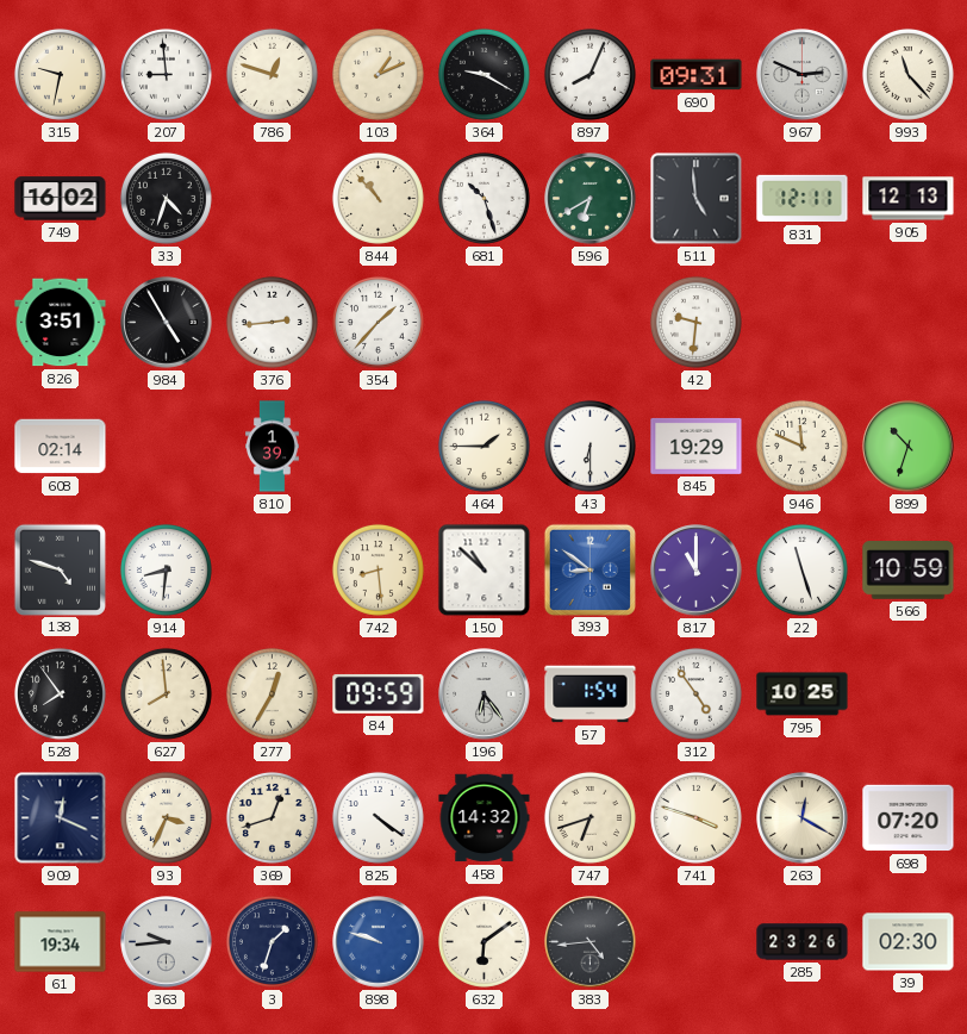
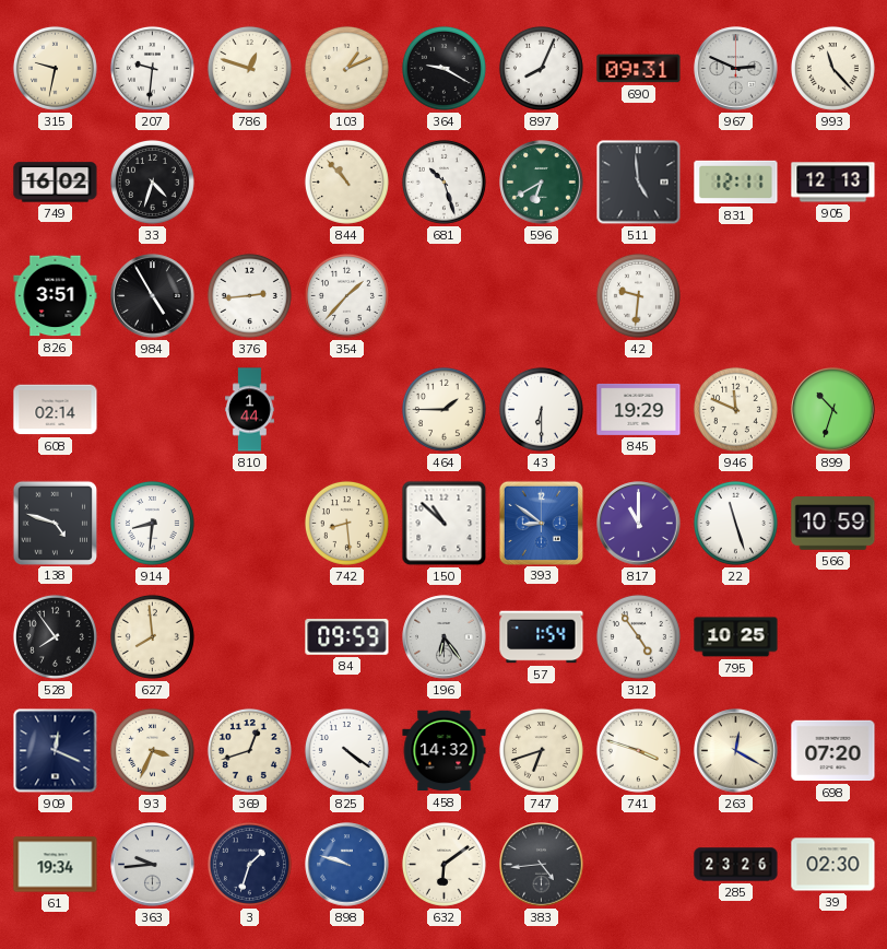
207: 8:59 -> 9:31 (152, 68)
810: 1:39 -> 1:44 (250, 410)
277: 12:35 -> none (272, 693)
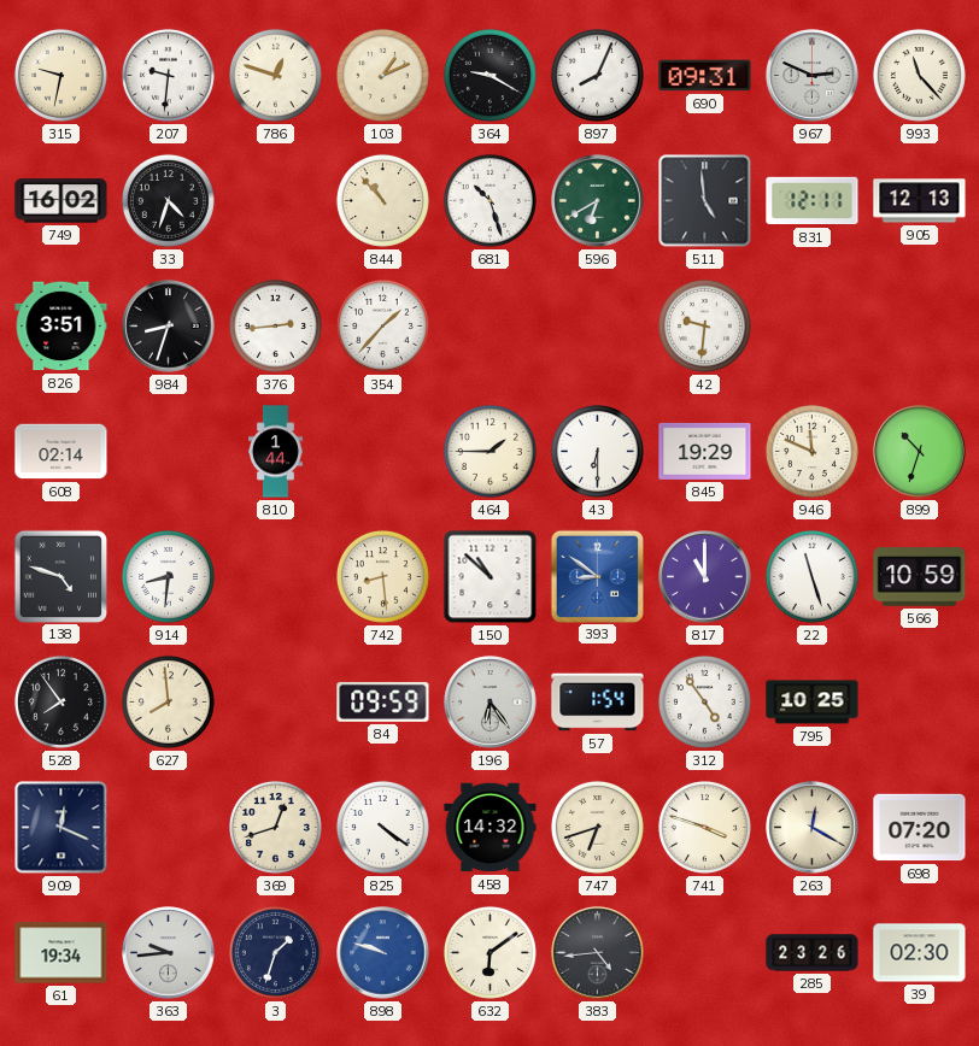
984: 4:55 -> 8:33 (169, 327)
93: 3:34 -> none (152, 750)
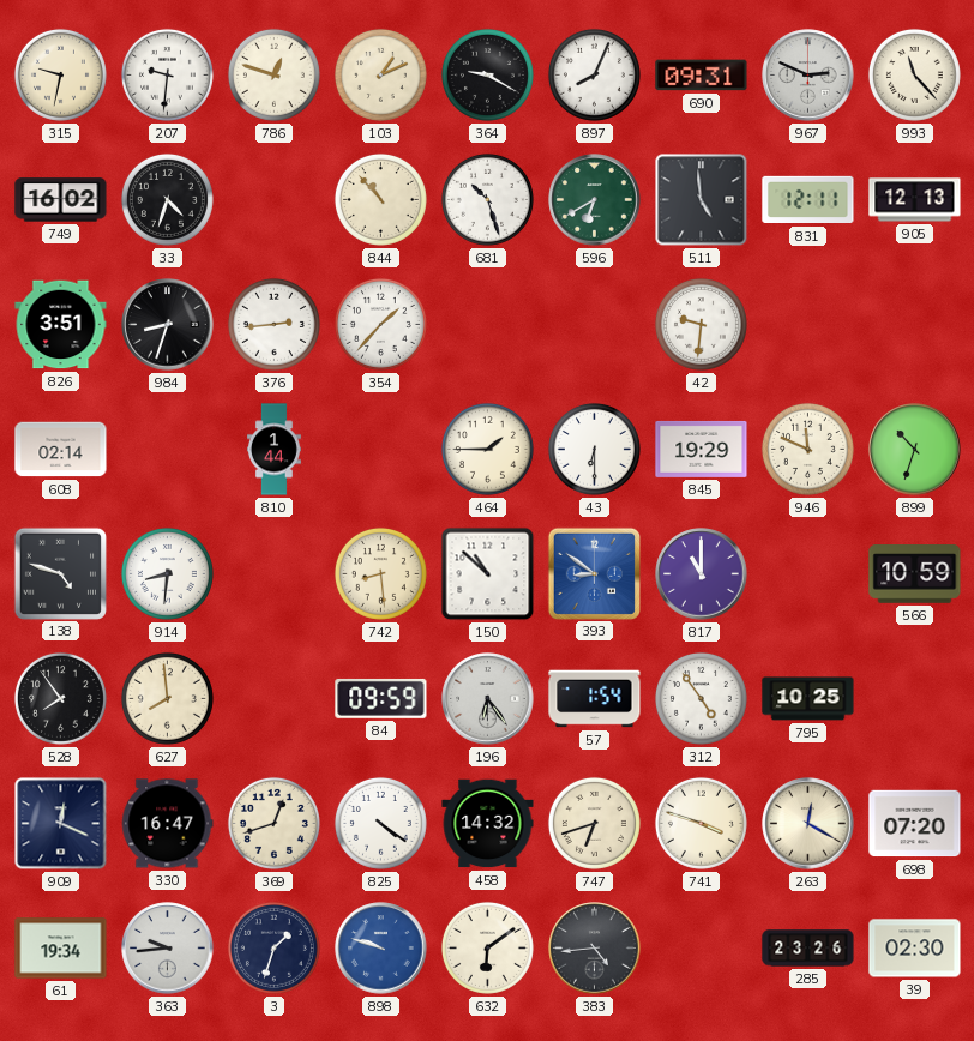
22: 11:27 -> none (811, 576)
330: none -> 16:47 (167, 824)
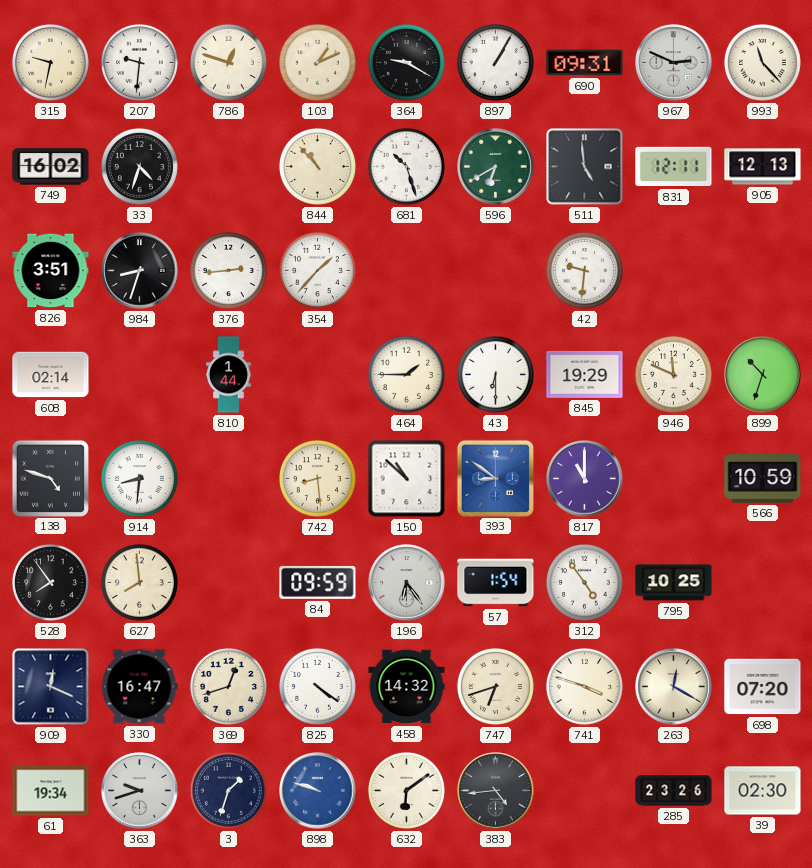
897: 8:04 -> 1:05 (495, 62)
363: 9:44 -> 9:42 (140, 791)
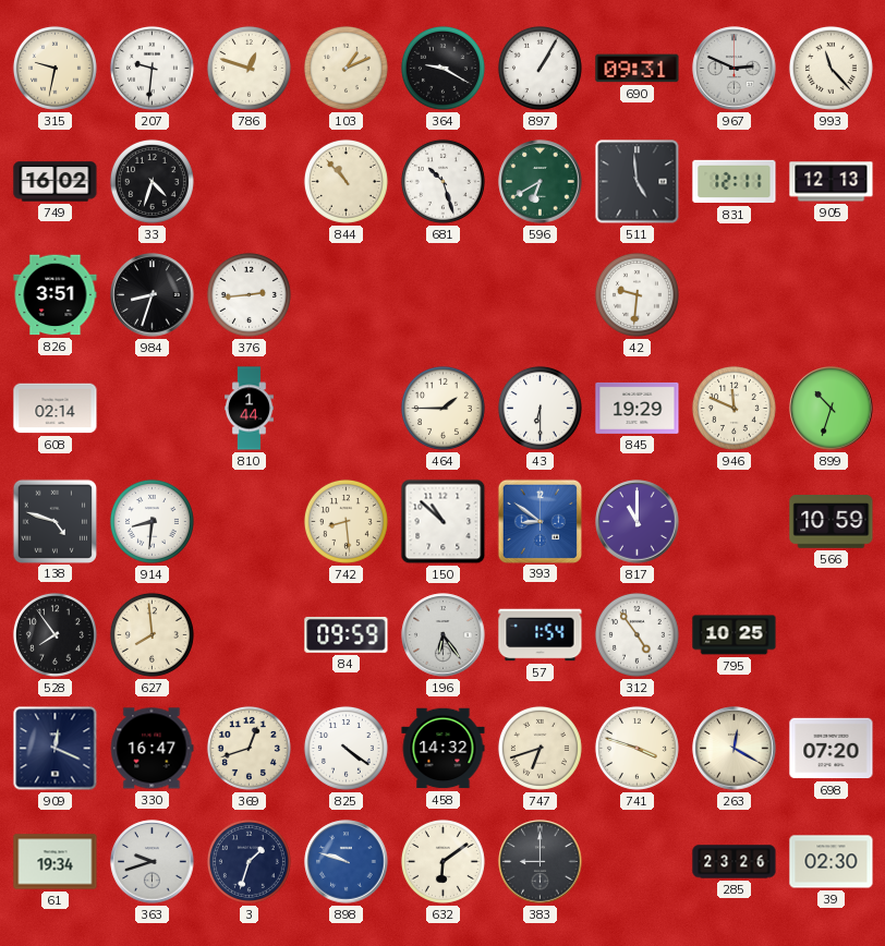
354: 1:37 -> none (317, 270)
383: 4:44 -> 9:00 (541, 862)
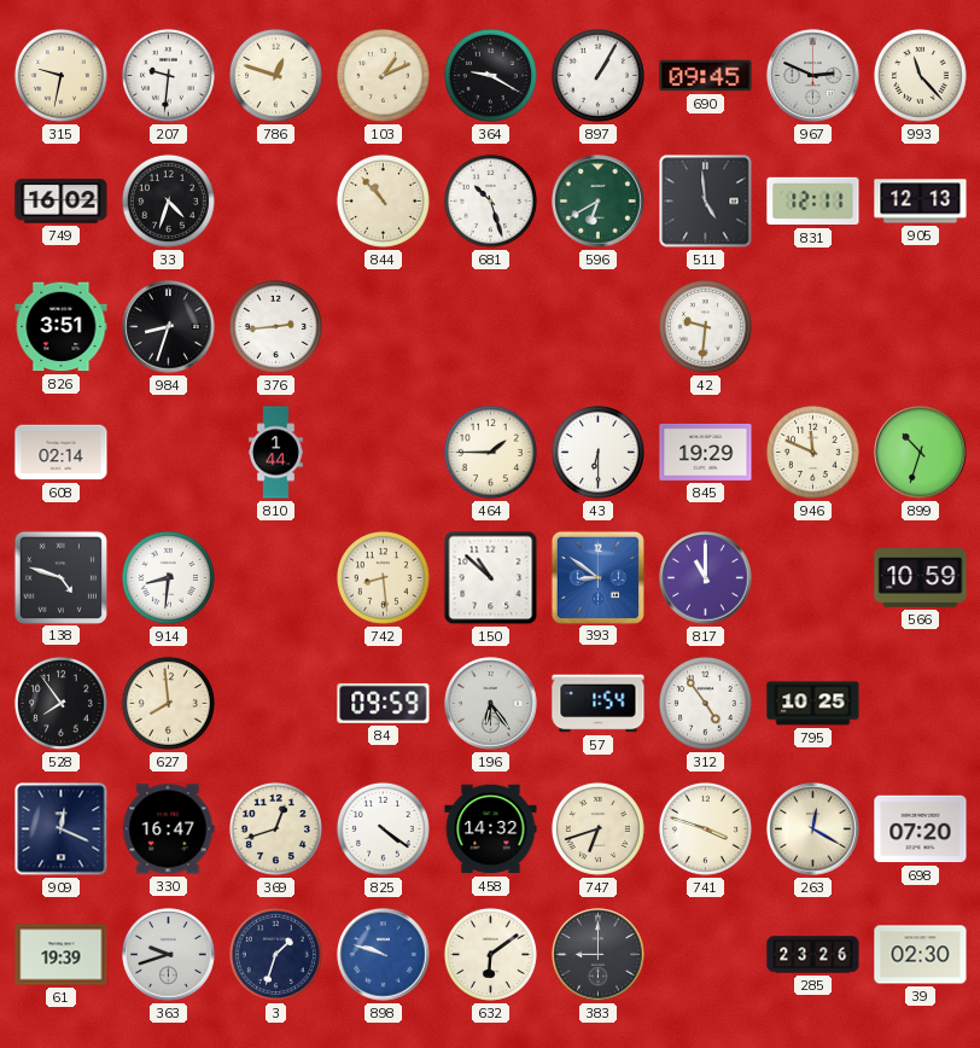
690: 09:31 -> 09:45 (706, 76)
61: 19:34 -> 19:39 (62, 955)
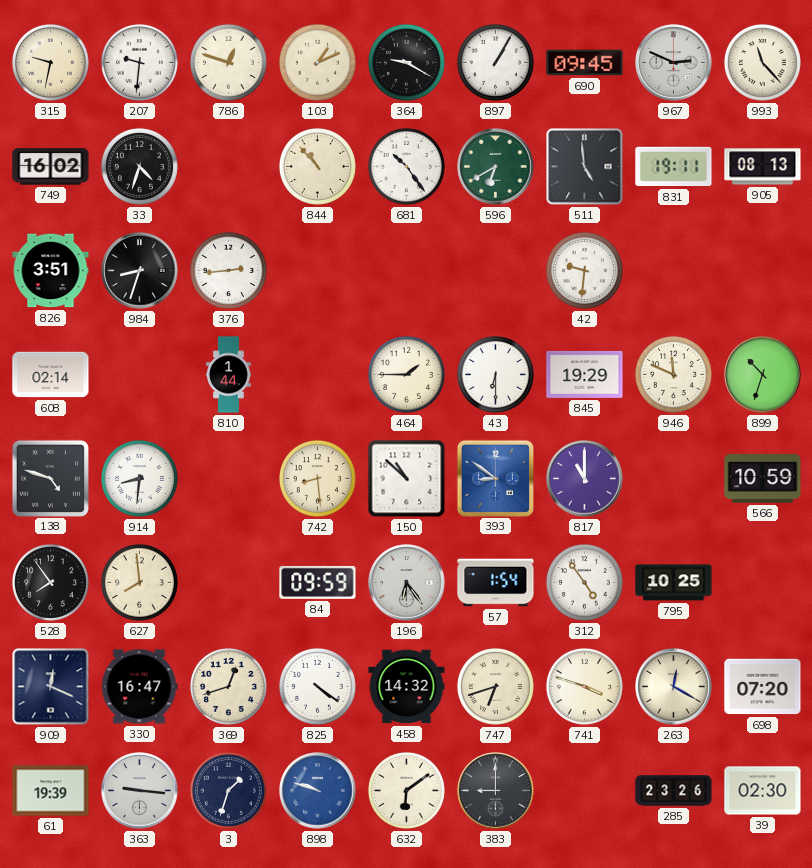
681: 10:27 -> 10:24 (406, 166)
831: 12:11 -> 19:11 (674, 167)
905: 12:13 -> 08:13 (763, 167)
363: 9:42 -> 9:16 (140, 791)
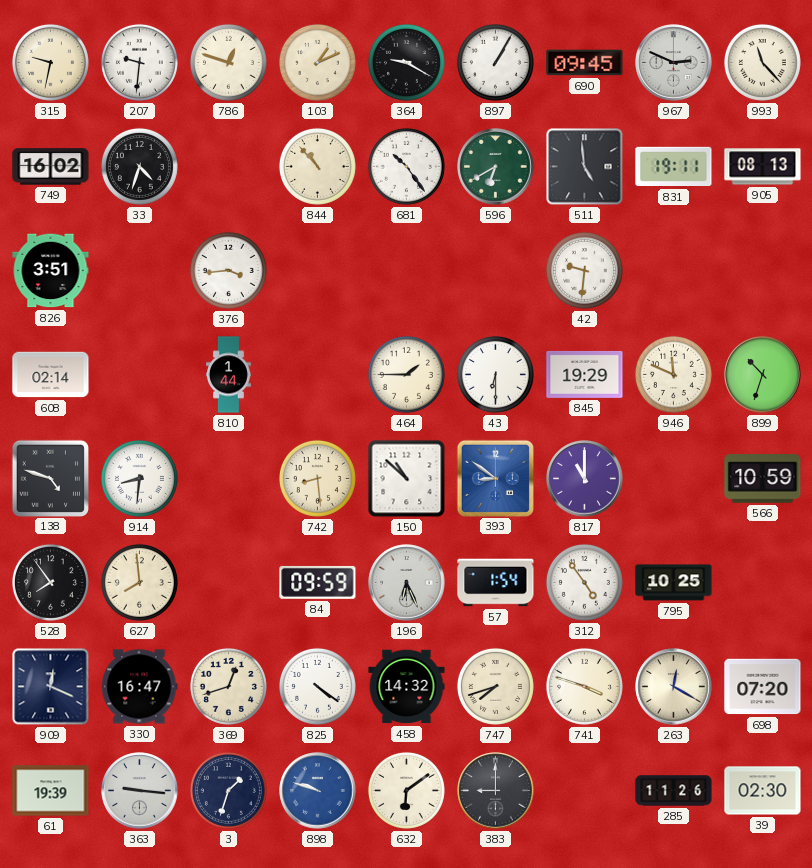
984: 8:33 -> none (140, 271)
376: 2:44 -> 3:44 (228, 270)
196: 6:24 -> 6:26 (407, 583)
747: 6:42 -> 7:42 (495, 686)
285: 23:26 -> 11:26 (674, 791)
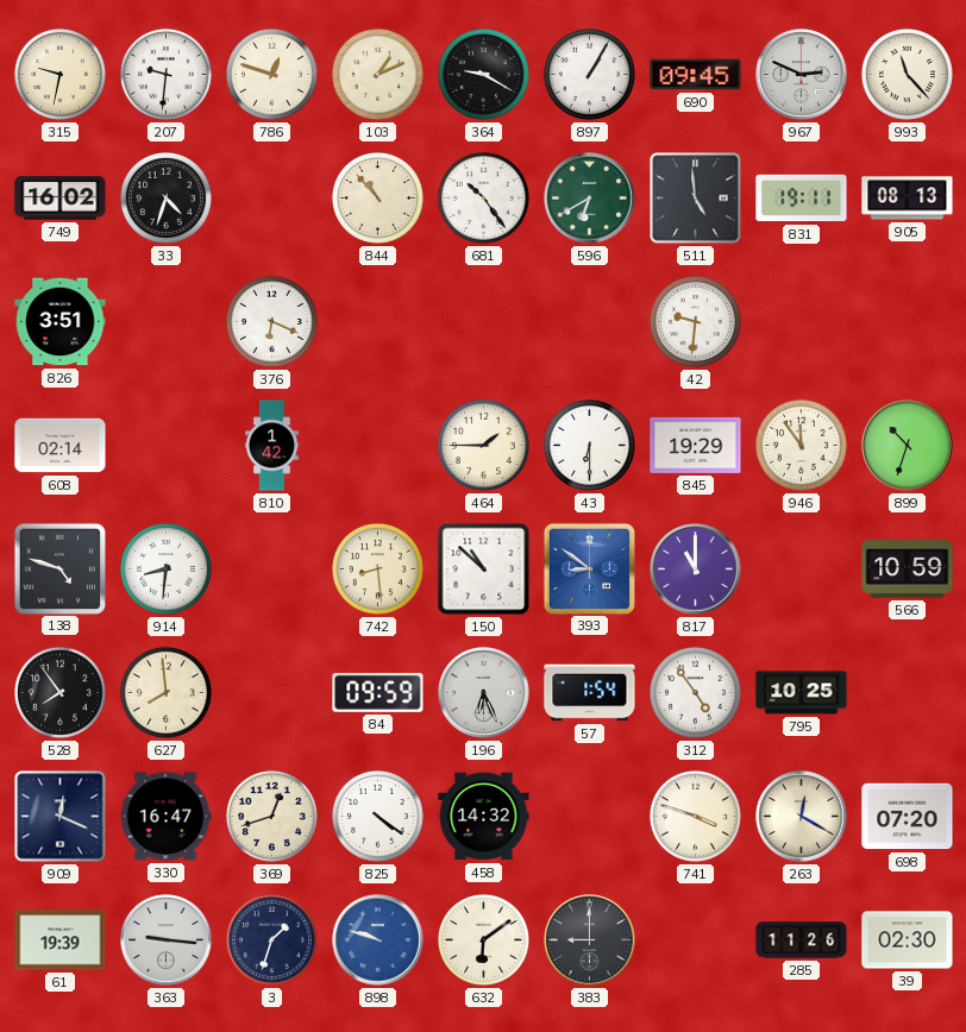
376: 3:44 -> 6:19 (271, 321)
810: 1:44 -> 1:42 (272, 446)
946: 11:49 -> 11:54 (801, 445)
747: 7:42 -> none (495, 686)
